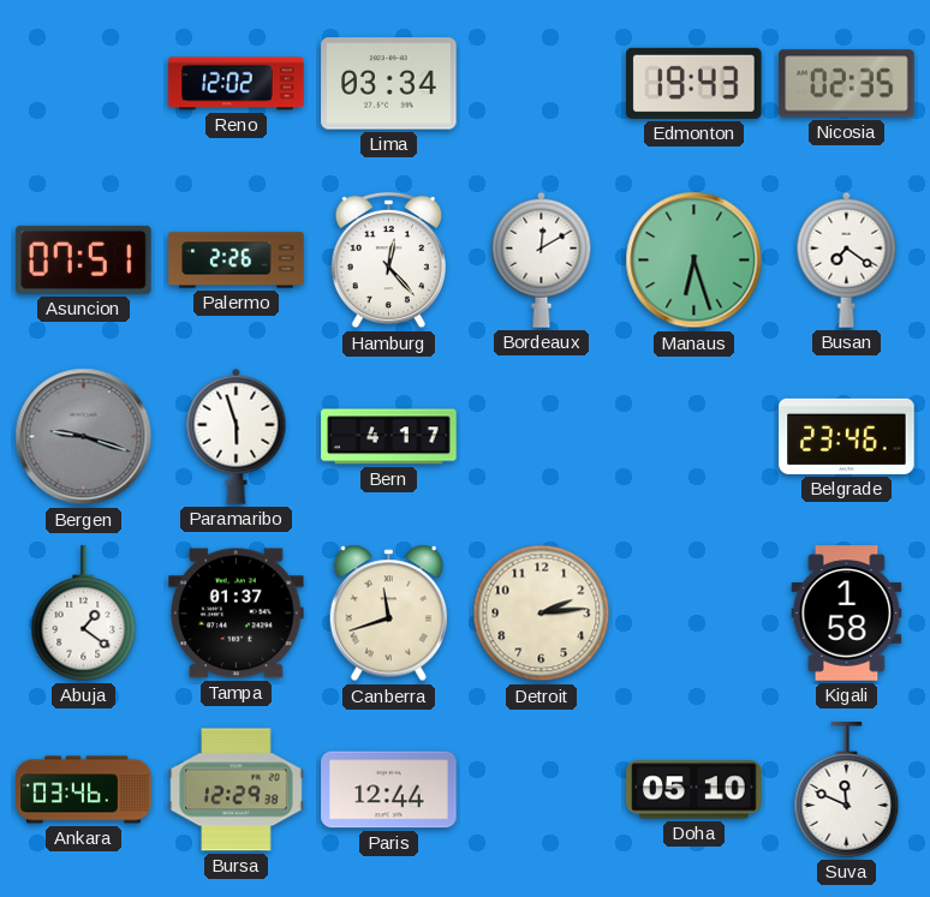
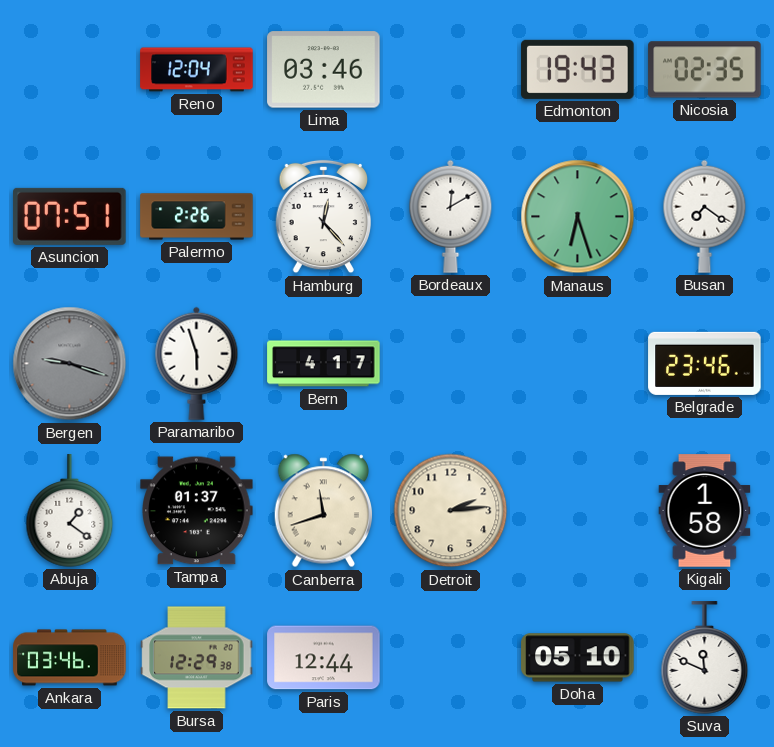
Reno: 12:02 -> 12:04 (197, 70)
Lima: 03:34 -> 03:46 (324, 70)
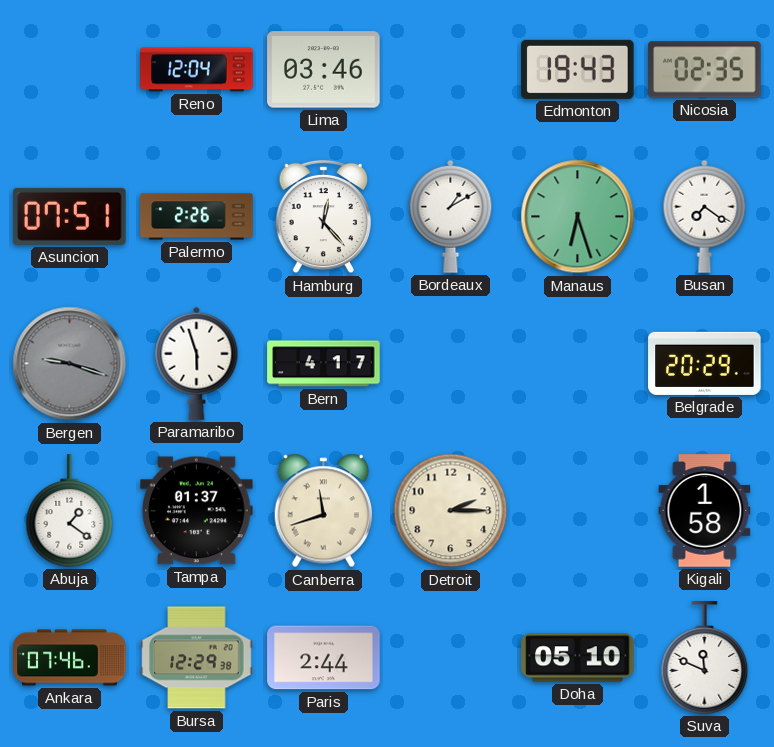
Bordeaux: 12:10 -> 1:10 (451, 216)
Belgrade: 23:46 -> 20:29 (705, 363)
Detroit: 2:14 -> 2:15 (451, 511)
Ankara: 03:46 -> 07:46 (70, 658)
Paris: 12:44 -> 2:44 (324, 658)
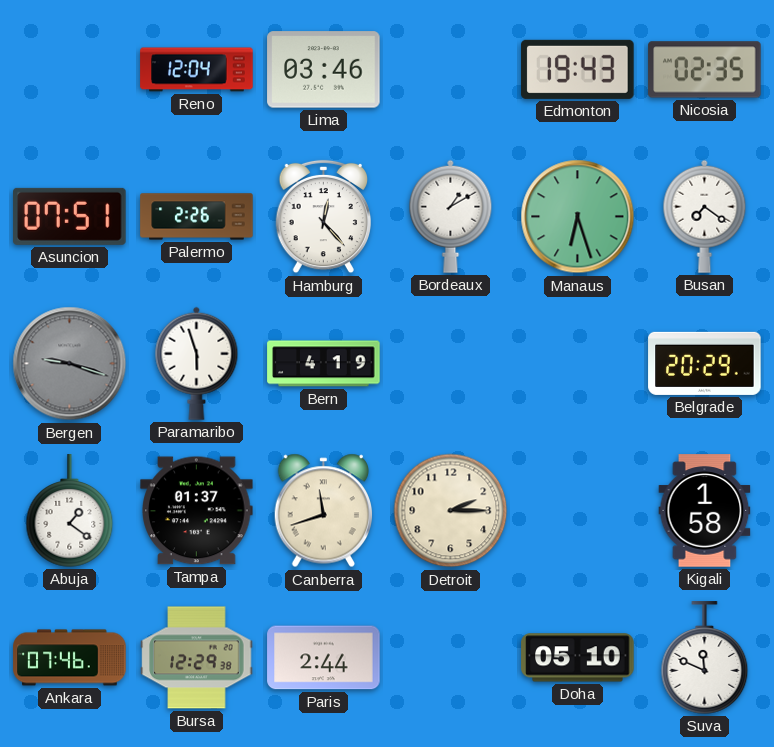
Bern: 4:17 -> 4:19 (324, 364)
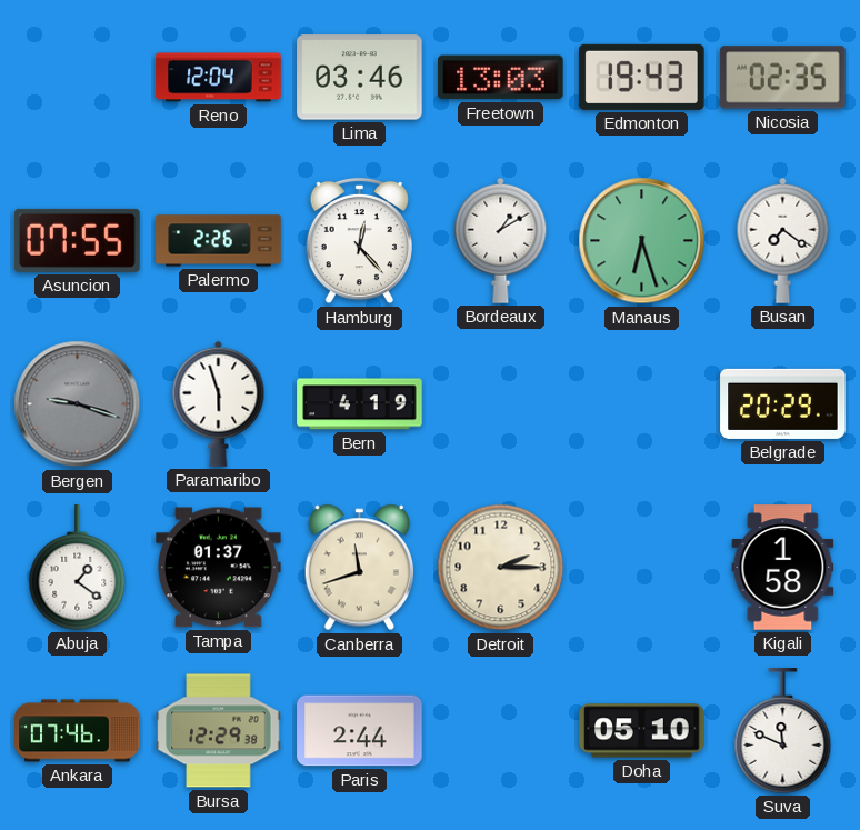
Freetown: none -> 13:03 (501, 78)
Asuncion: 07:51 -> 07:55 (78, 240)
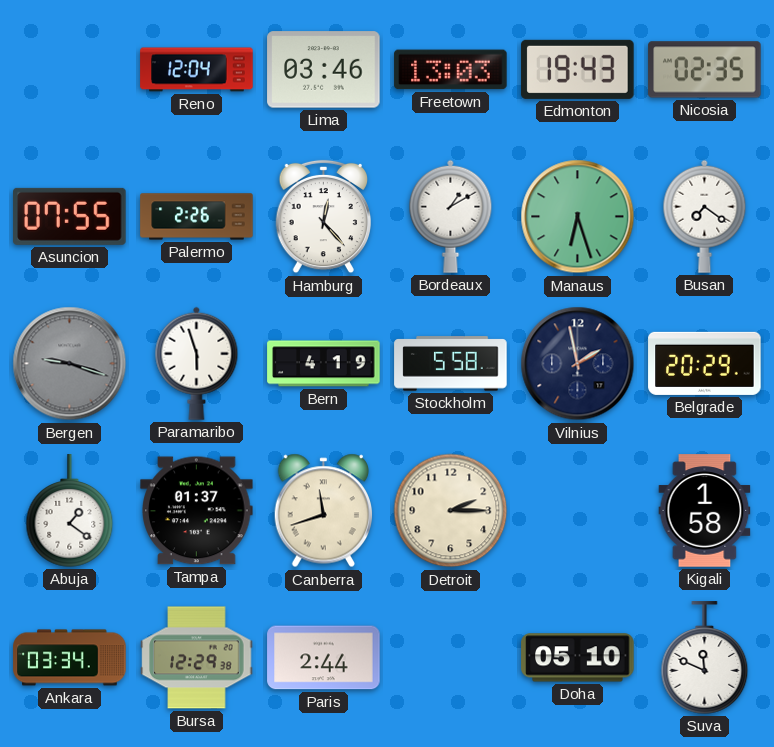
Stockholm: none -> 5:58 (451, 364)
Vilnius: none -> 1:58 (578, 364)
Ankara: 07:46 -> 03:34 (70, 658)
